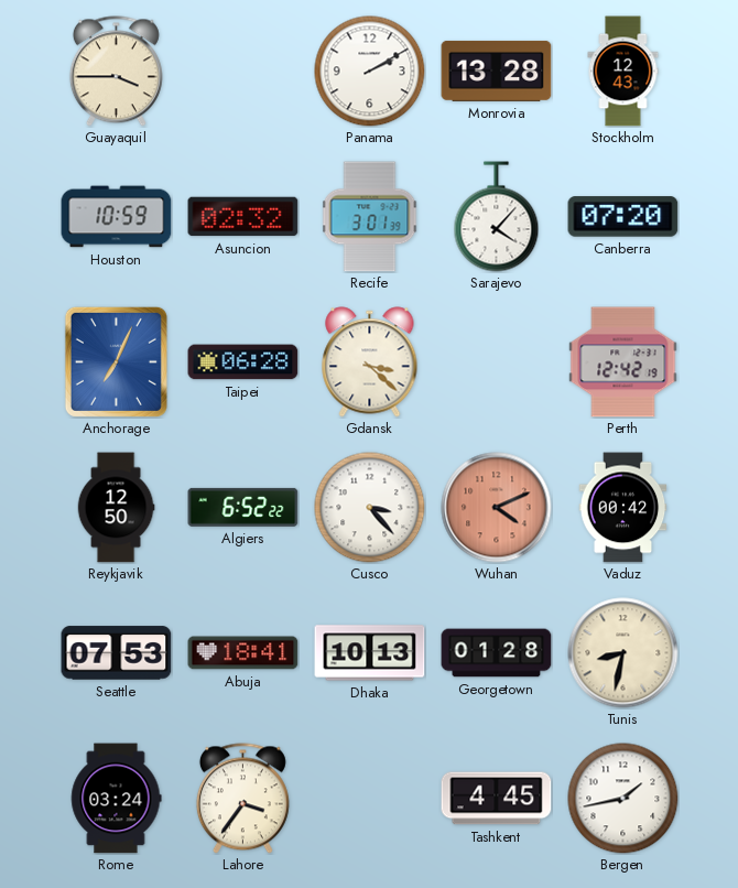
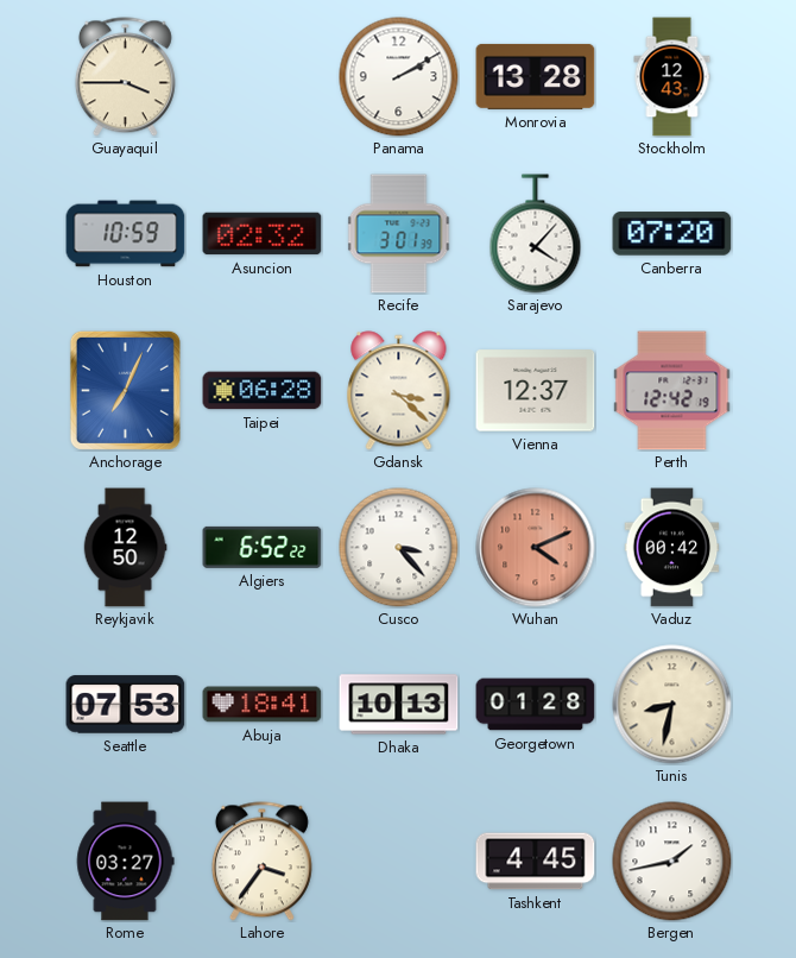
Vienna: none -> 12:37 (536, 391)
Rome: 03:24 -> 03:27 (125, 862)
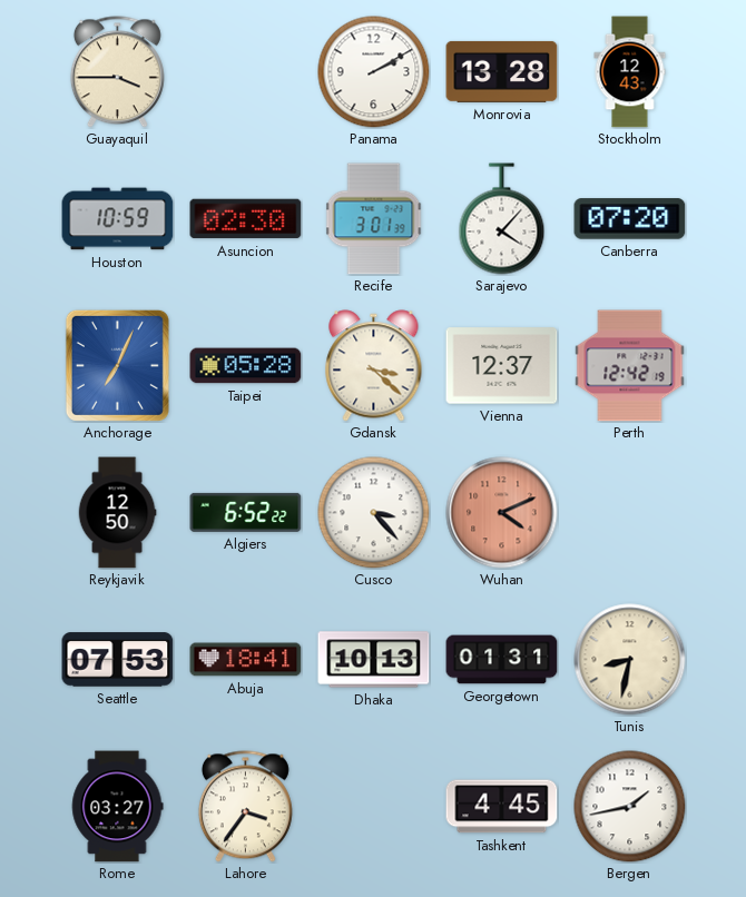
Asuncion: 02:32 -> 02:30 (246, 219)
Taipei: 06:28 -> 05:28 (246, 366)
Vaduz: 00:42 -> none (672, 548)
Georgetown: 01:28 -> 01:31 (502, 660)
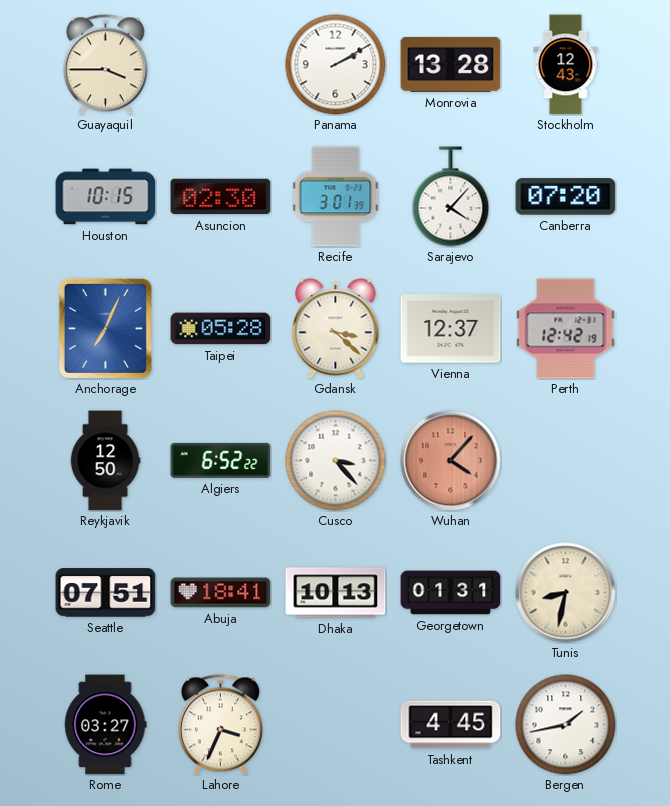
Houston: 10:59 -> 10:15 (106, 197)
Wuhan: 4:11 -> 4:07 (451, 461)
Seattle: 07:53 -> 07:51 (106, 593)
Lahore: 3:36 -> 3:34 (220, 725)
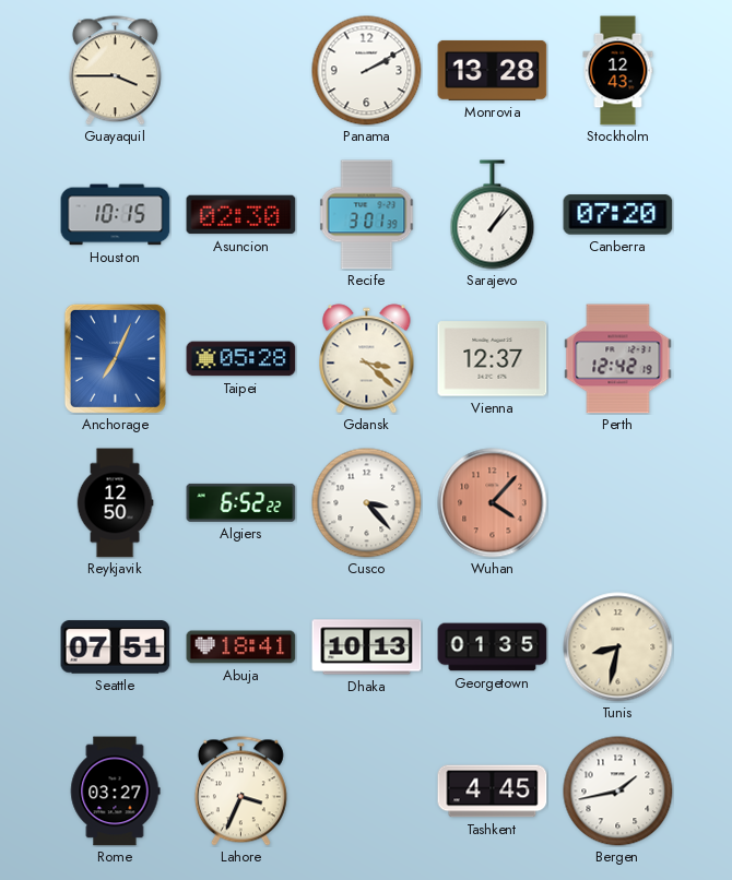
Sarajevo: 4:07 -> 1:07 (493, 215)
Georgetown: 01:31 -> 01:35 (493, 647)
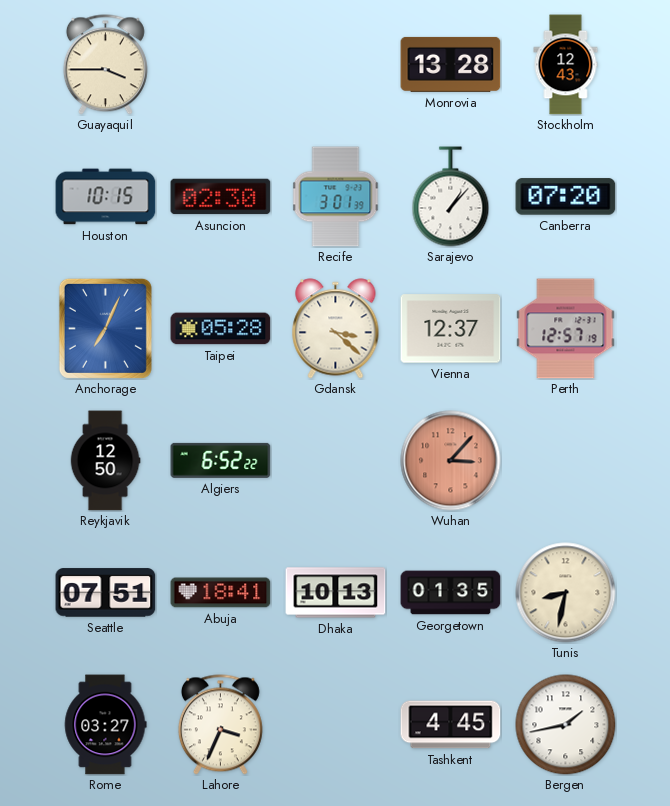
Panama: 2:10 -> none (367, 71)
Perth: 12:42 -> 12:57 (566, 329)
Cusco: 3:23 -> none (367, 503)
Wuhan: 4:07 -> 3:07 (451, 461)
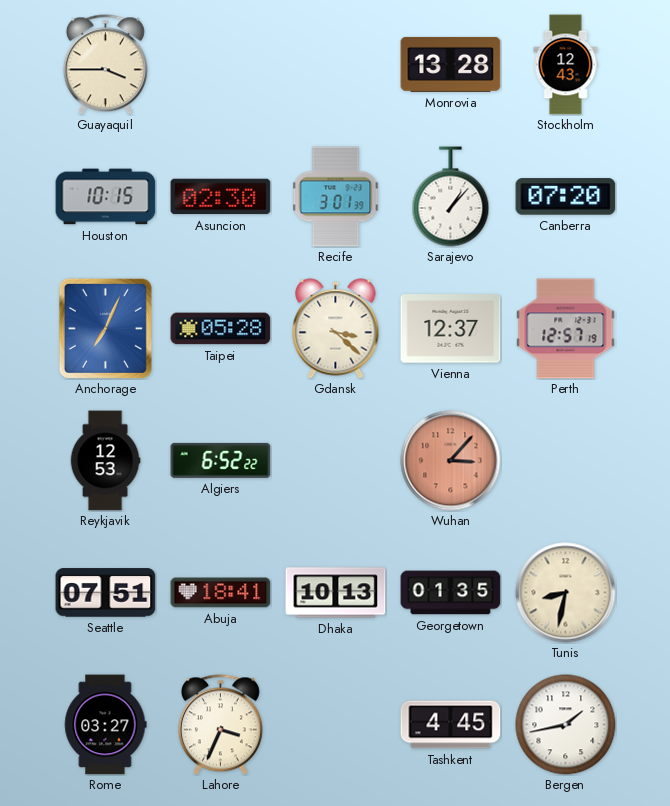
Reykjavik: 12:50 -> 12:53 (105, 461)
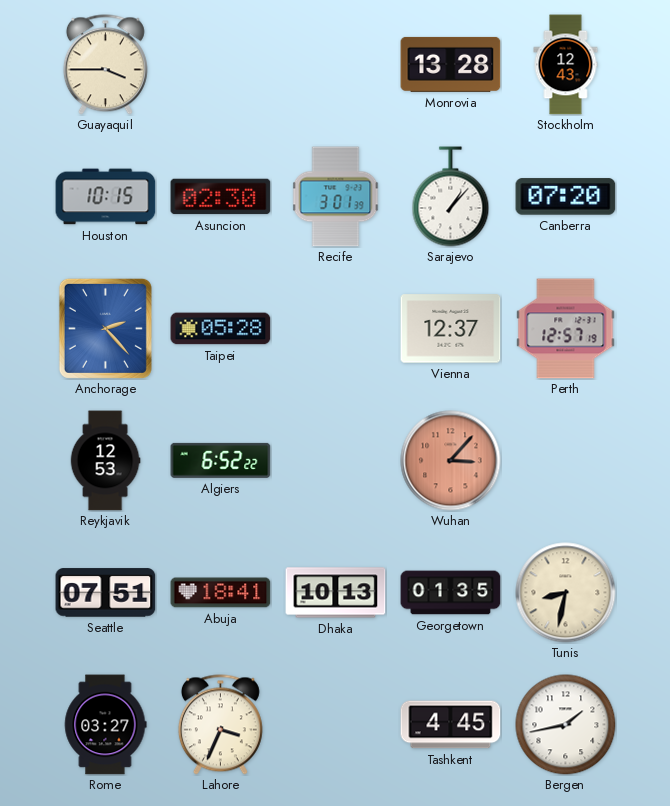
Anchorage: 7:04 -> 2:23 (105, 328)
Gdansk: 3:22 -> none (336, 329)
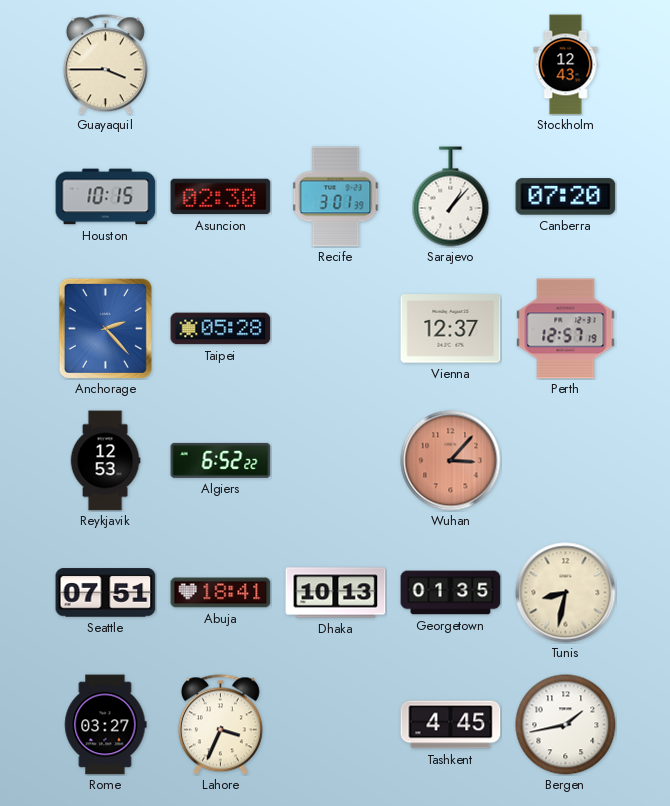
Monrovia: 13:28 -> none (451, 64)
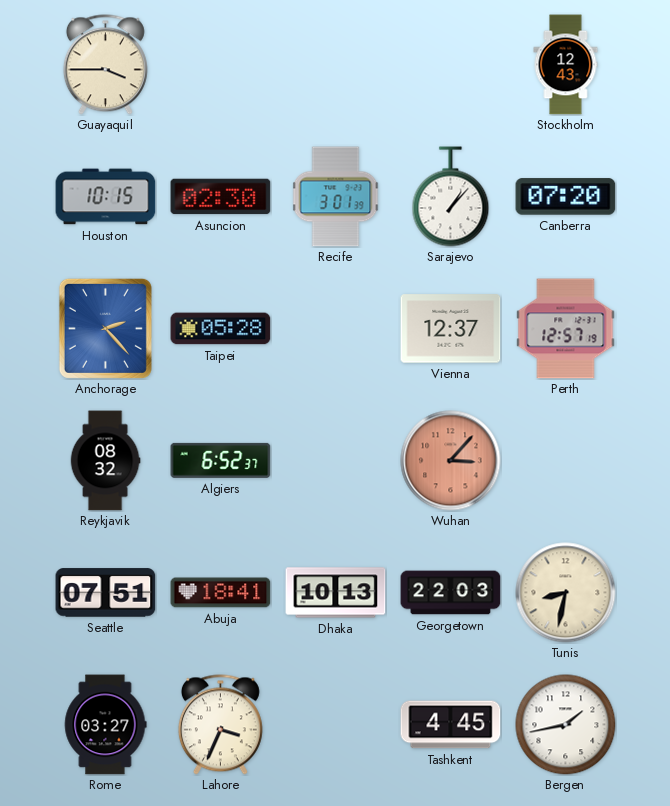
Reykjavik: 12:53 -> 08:32 (105, 461)
Algiers: 6:52:22 -> 6:52:37 (221, 460)
Georgetown: 01:35 -> 22:03 (451, 593)
